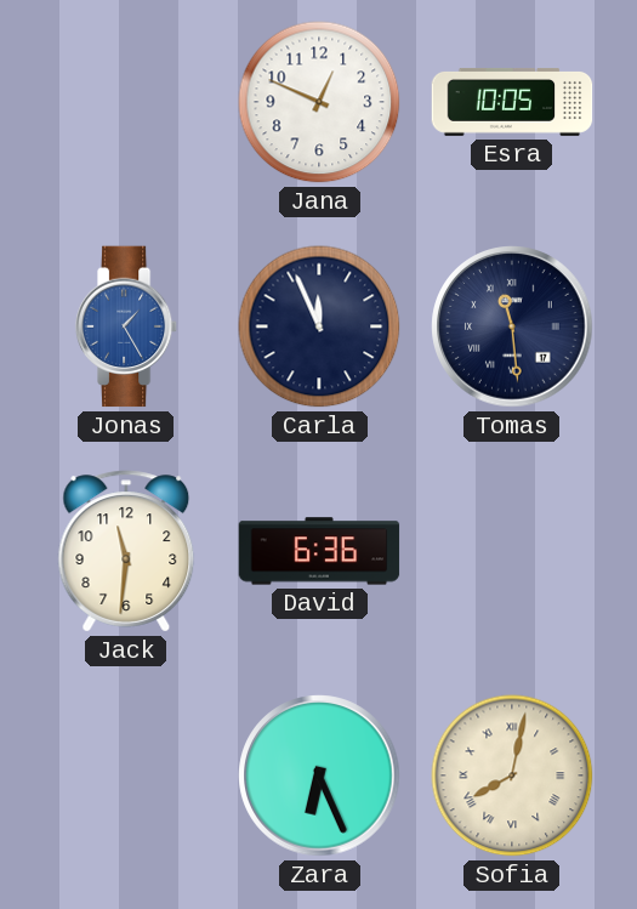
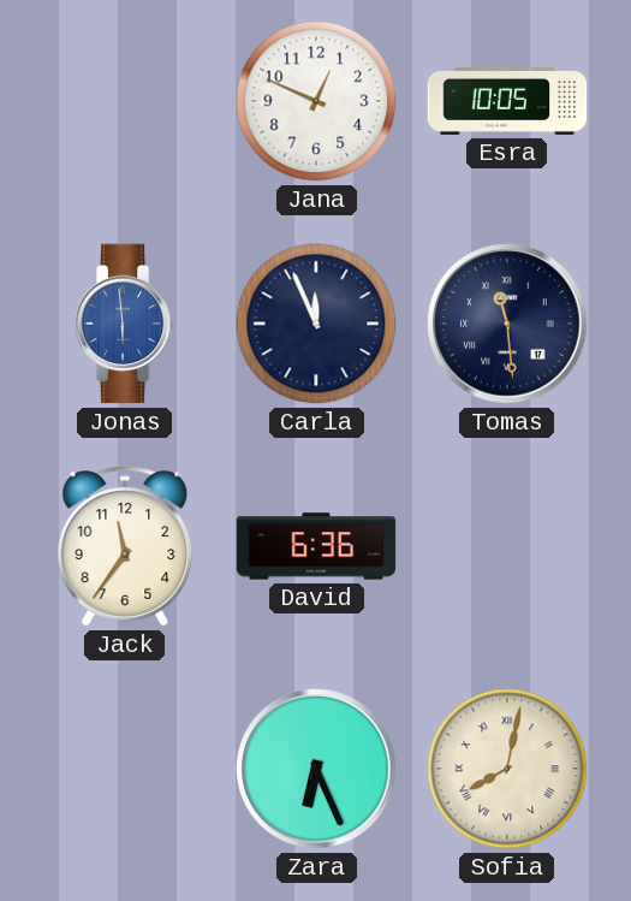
Jonas: 1:25 -> 5:59 (125, 324)
Jack: 11:31 -> 11:36 (125, 546)
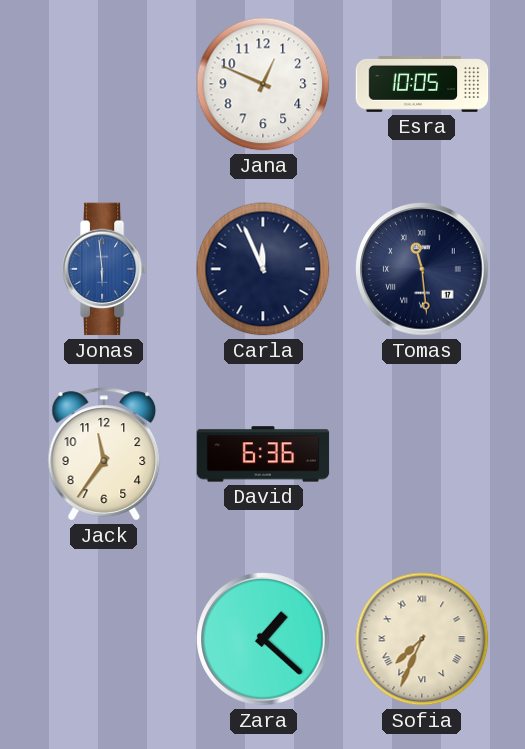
Zara: 6:26 -> 1:22 (263, 639)
Sofia: 8:02 -> 7:34 (422, 639)
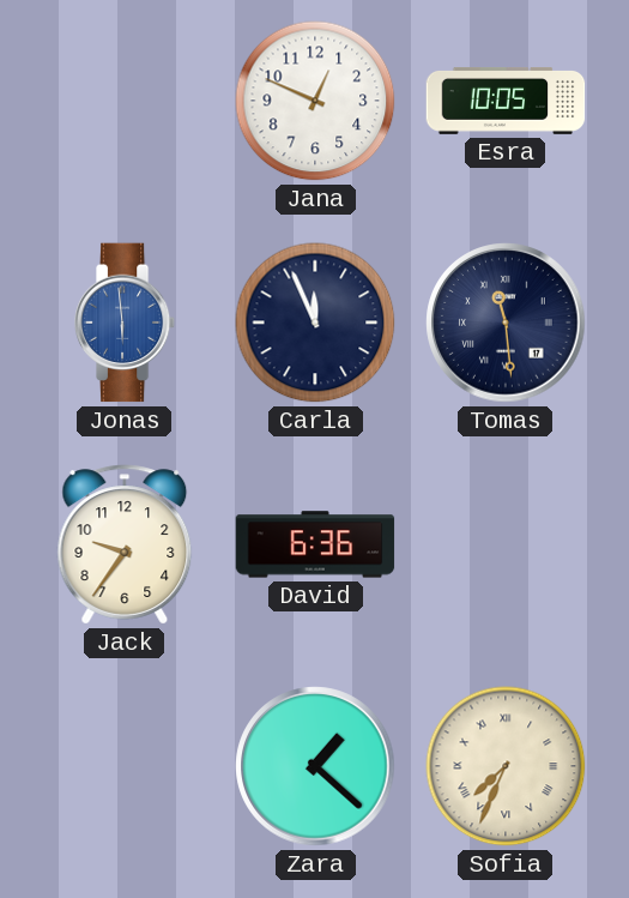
Jack: 11:36 -> 9:36 (125, 544)
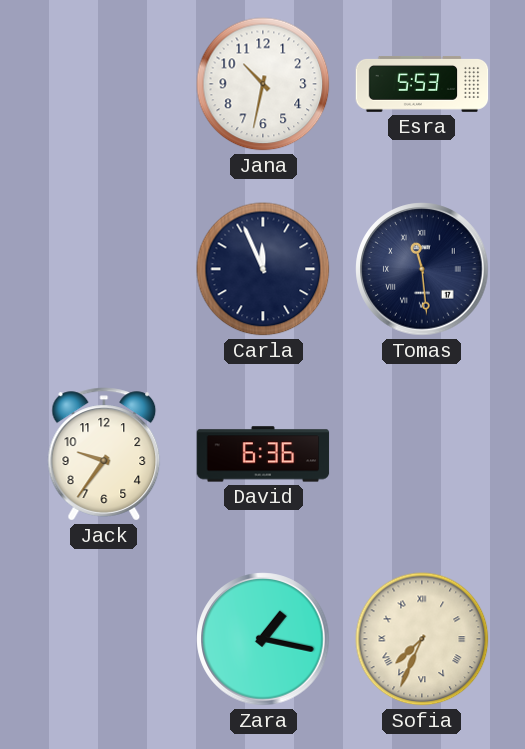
Jana: 12:49 -> 10:32 (263, 84)
Esra: 10:05 -> 5:53 (422, 85)
Jonas: 5:59 -> none (125, 323)
Zara: 1:22 -> 1:17 (263, 639)
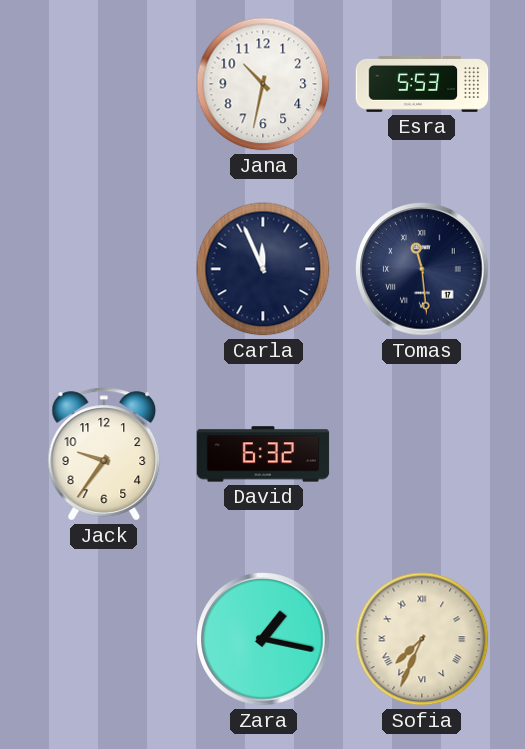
David: 6:36 -> 6:32 (263, 454)
